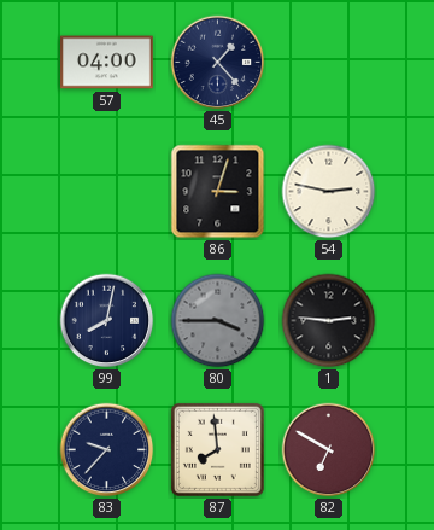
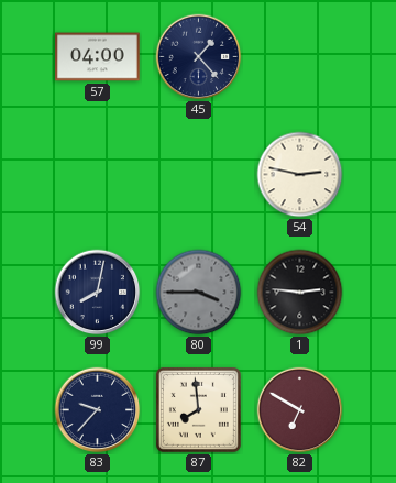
86: 3:03 -> none (218, 192)
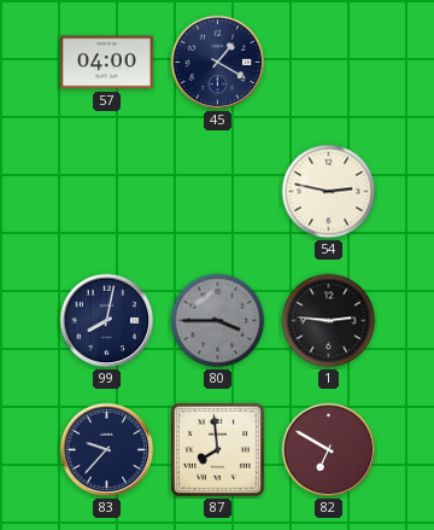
45: 1:23 -> 1:20 (218, 63)
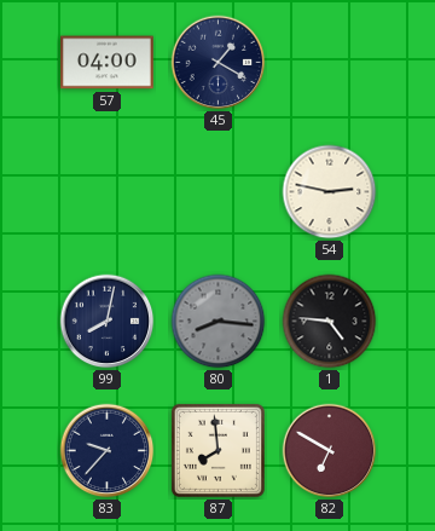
80: 3:45 -> 8:16 (219, 322)
1: 2:46 -> 4:46 (330, 322)
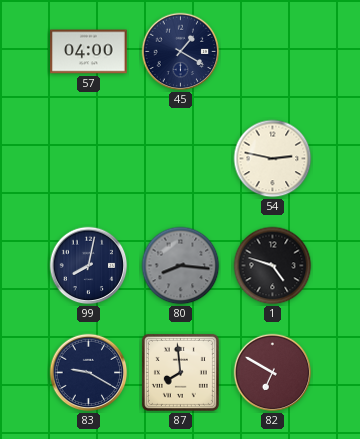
1: 4:46 -> 4:48 (273, 266)
83: 9:37 -> 9:20 (89, 373)
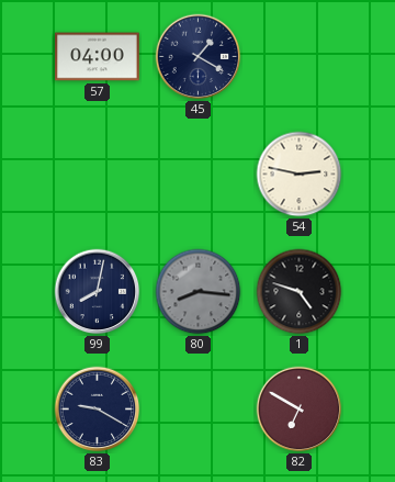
87: 7:59 -> none (180, 372)
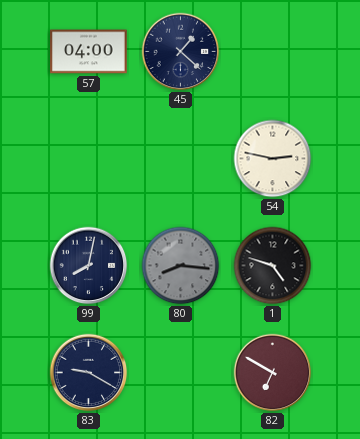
45: 1:20 -> 1:22 (181, 52)
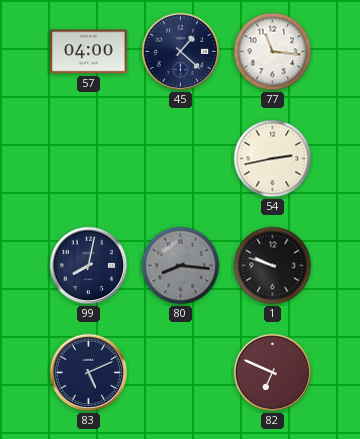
77: none -> 11:16 (273, 52)
54: 2:47 -> 2:43 (273, 159)
1: 4:48 -> 9:48 (273, 266)
83: 9:20 -> 5:11 (89, 373)
82: 6:50 -> 6:49 (273, 373)
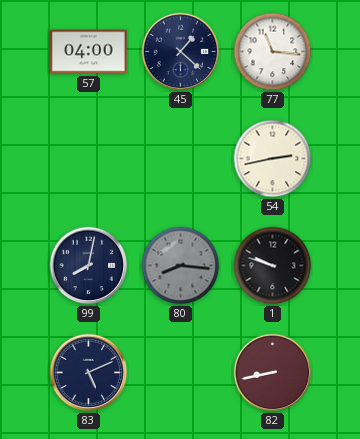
82: 6:49 -> 8:43 (273, 373)
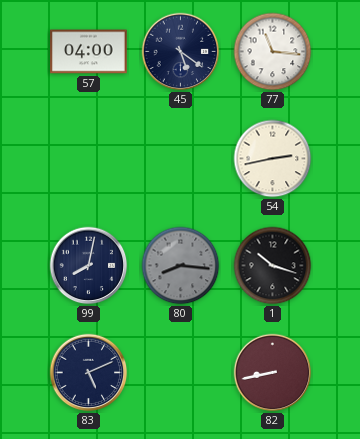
45: 1:22 -> 5:21 (181, 52)
1: 9:48 -> 10:18 (273, 266)
